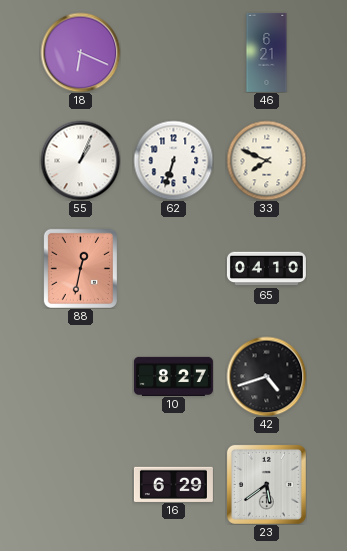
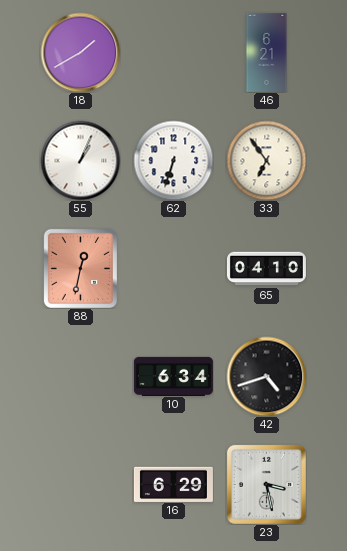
18: 6:19 -> 1:40 (80, 52)
33: 7:49 -> 6:54 (266, 160)
10: 8:27 -> 6:34 (173, 376)
23: 5:39 -> 3:28 (266, 484)
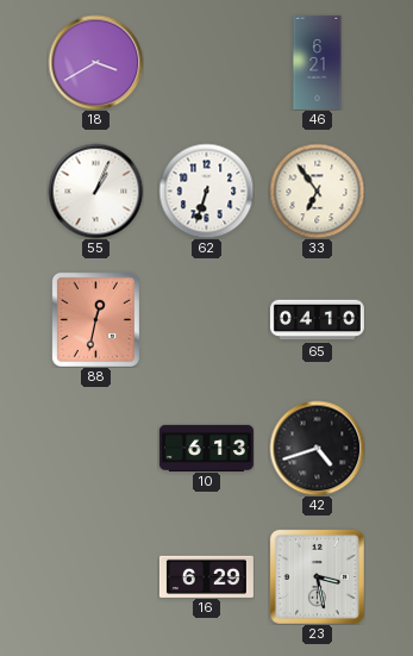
18: 1:40 -> 3:40 (95, 62)
10: 6:34 -> 6:13 (206, 448)
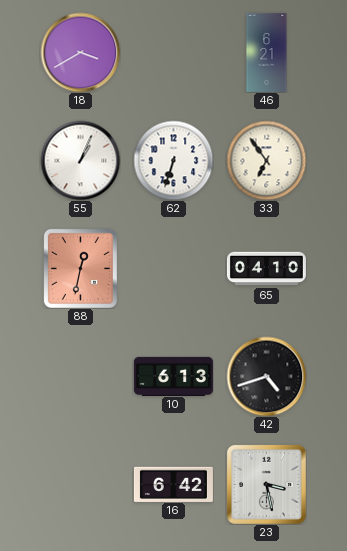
16: 6:29 -> 6:42 (173, 484)
